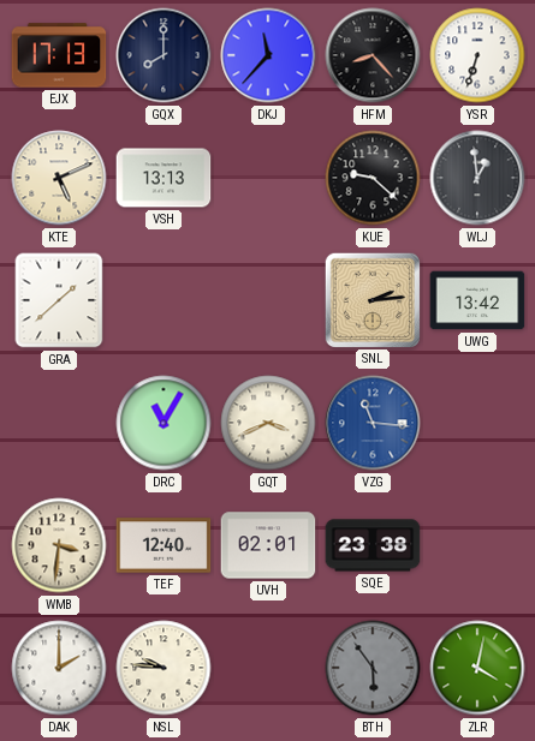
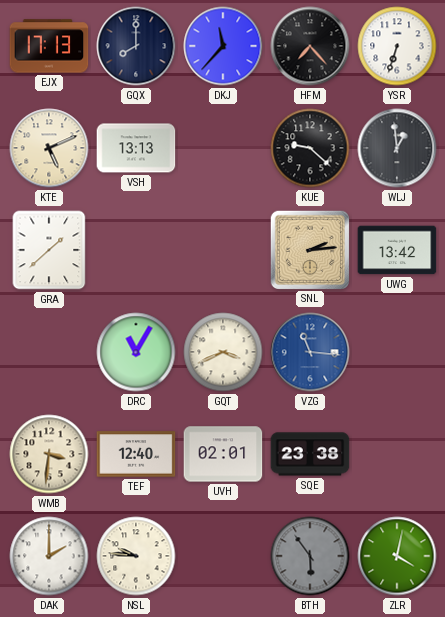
HFM: 8:23 -> 7:23 (310, 46)
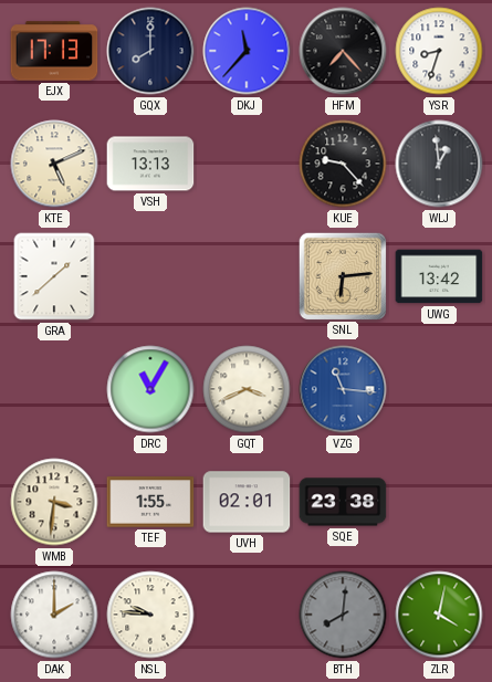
YSR: 6:33 -> 8:33 (439, 51)
KUE: 9:22 -> 9:23 (343, 164)
SNL: 2:14 -> 6:14 (342, 275)
TEF: 12:40 -> 1:55 (150, 502)
BTH: 5:54 -> 8:01 (343, 615)
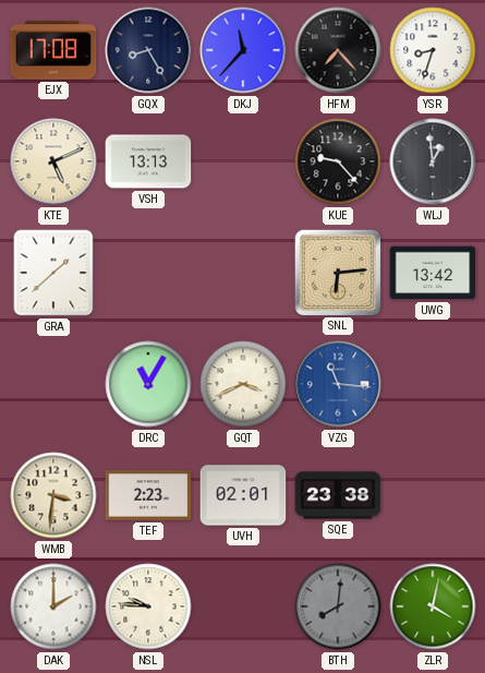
EJX: 17:13 -> 17:08 (53, 50)
GQX: 8:00 -> 8:25 (148, 50)
TEF: 1:55 -> 2:23 (148, 495)
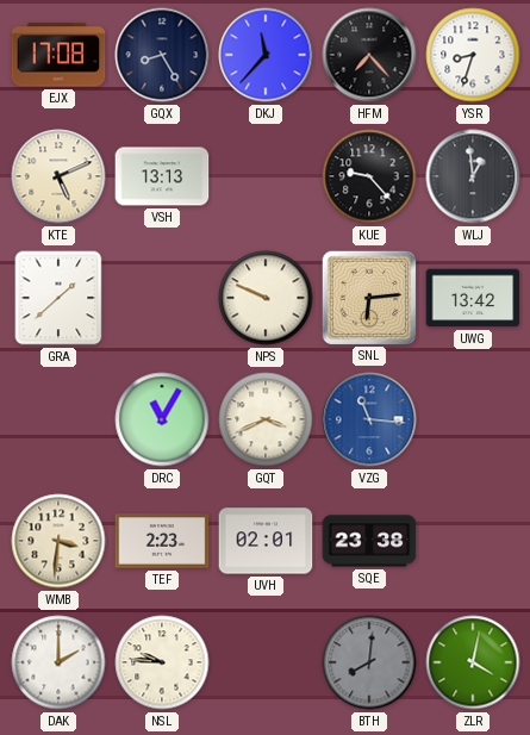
NPS: none -> 9:49 (266, 298)
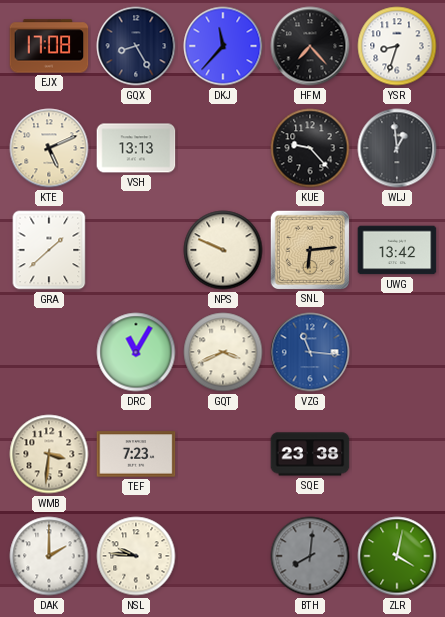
TEF: 2:23 -> 7:23 (136, 454)
UVH: 02:01 -> none (266, 541)
